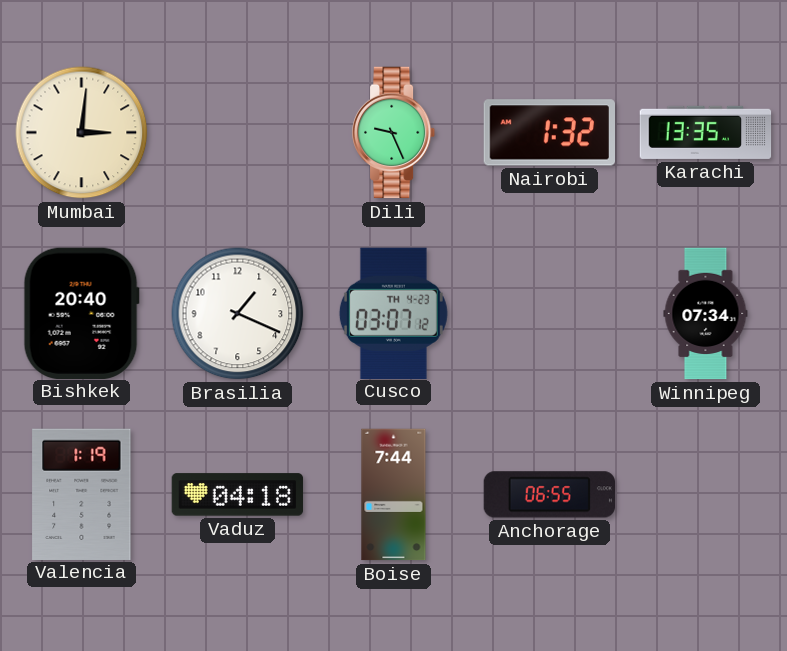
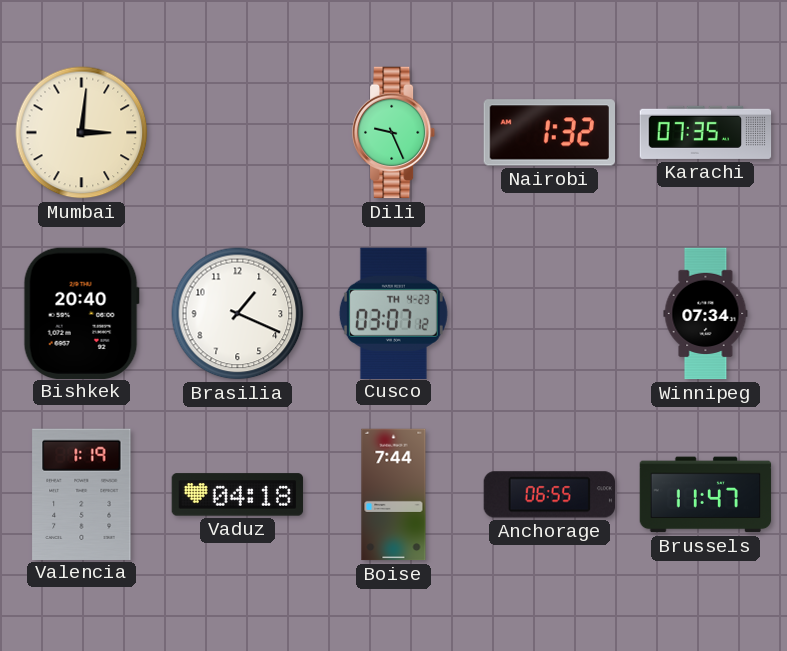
Karachi: 13:35 -> 07:35 (706, 132)
Brussels: none -> 11:47 (706, 495)
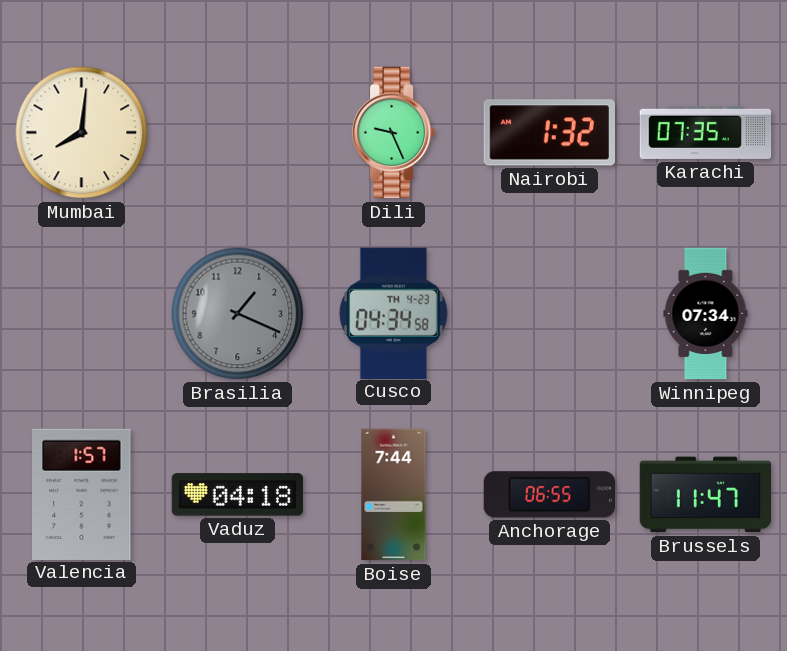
Mumbai: 3:01 -> 8:01 (82, 133)
Bishkek: 20:40 -> none (81, 313)
Brasilia dial: white -> grey (238, 314)
Cusco: 03:07 -> 04:34 (393, 313)
Valencia: 1:19 -> 1:57 (82, 494)
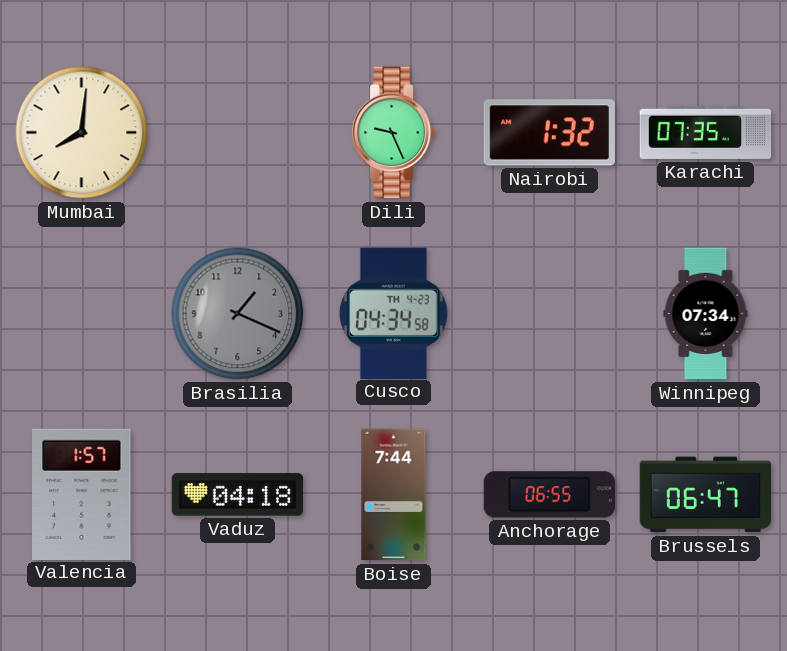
Brussels: 11:47 -> 06:47 (706, 495)
